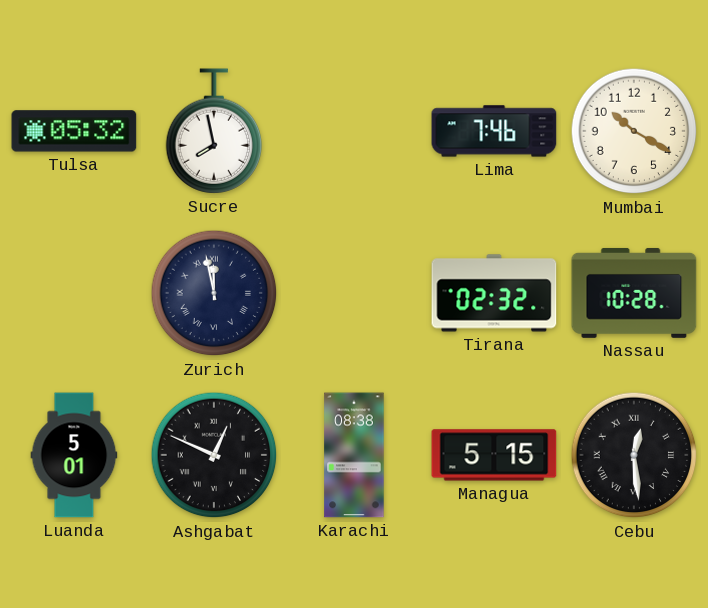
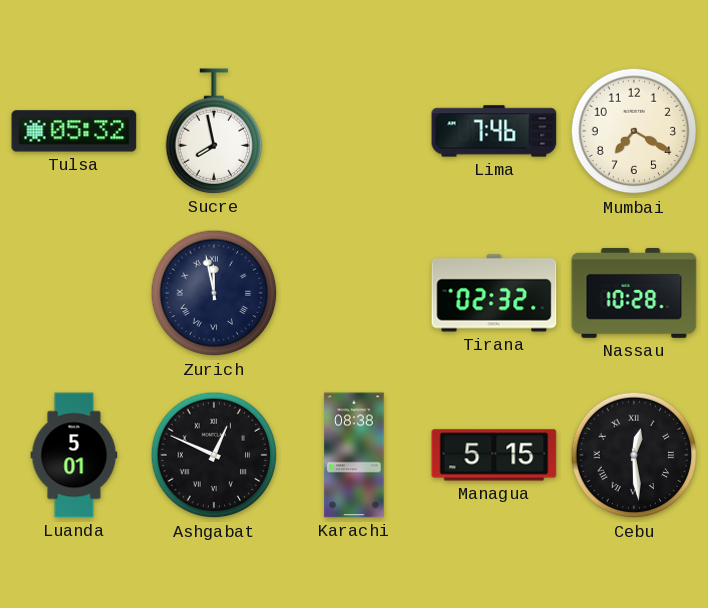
Mumbai: 10:20 -> 7:20 (634, 131)
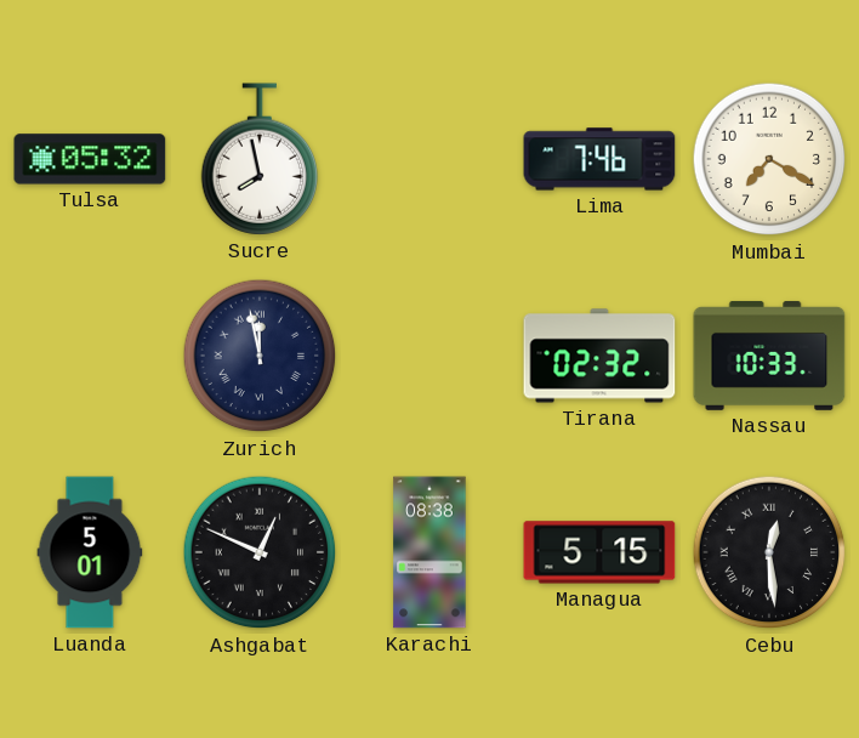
Nassau: 10:28 -> 10:33 (769, 356)
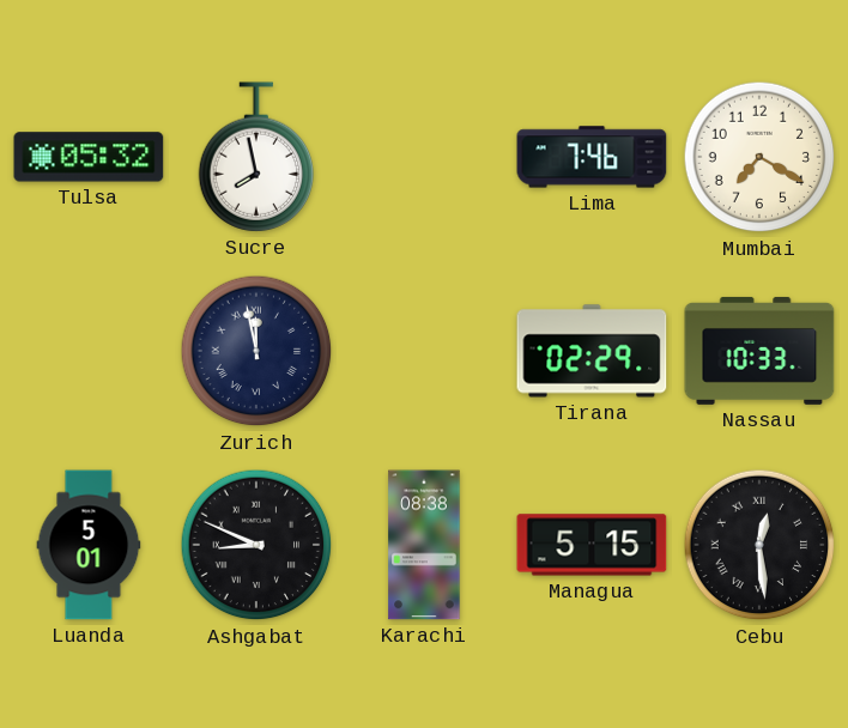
Tirana: 02:32 -> 02:29 (592, 351)
Ashgabat: 12:49 -> 8:49 (256, 545)
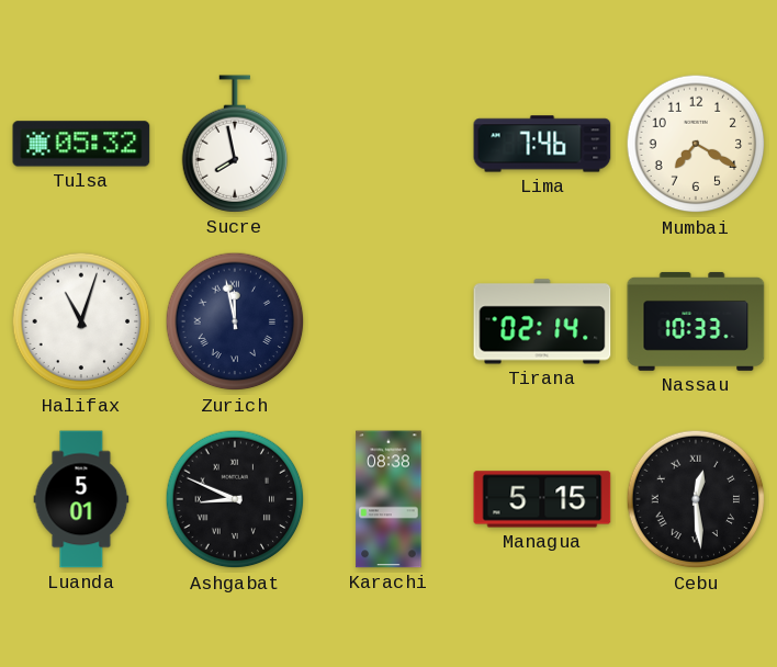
Halifax: none -> 11:03 (81, 321)
Tirana: 02:29 -> 02:14 (542, 321)
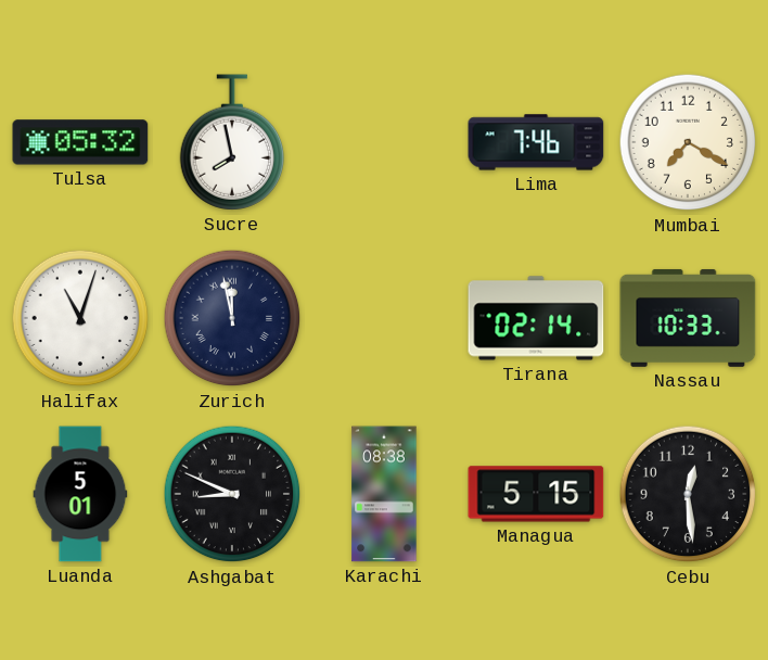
Cebu numerals: Roman -> Arabic (688, 494)
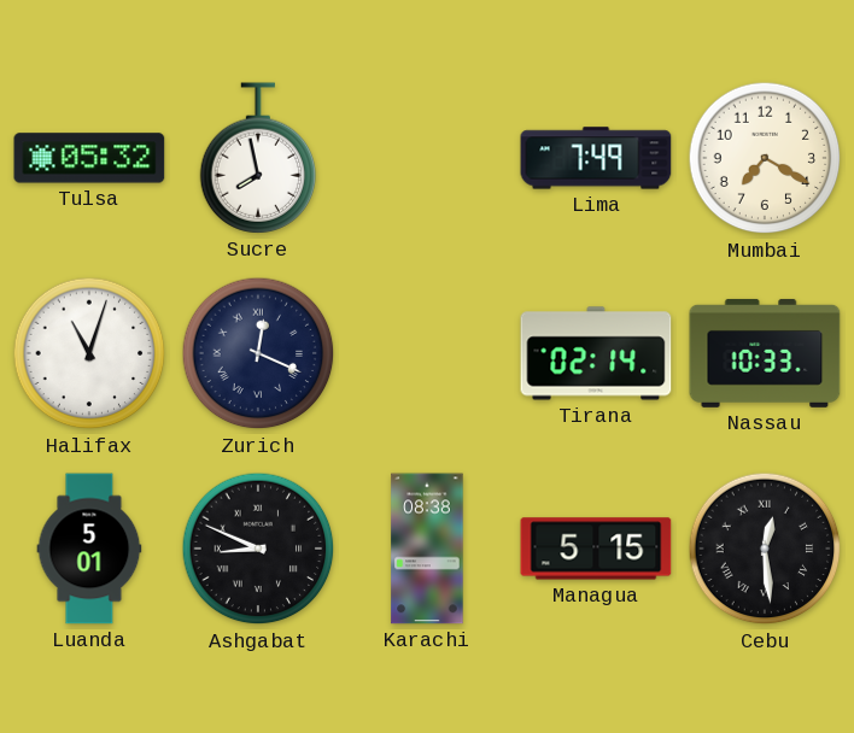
Lima: 7:46 -> 7:49 (596, 158)
Zurich: 11:58 -> 12:19 (258, 353)
Cebu numerals: Arabic -> Roman (765, 549)
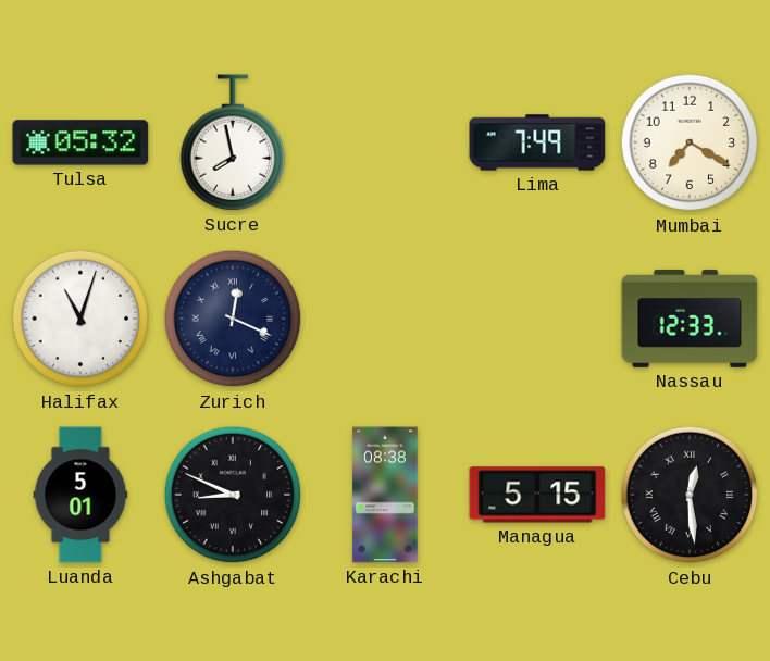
Tirana: 02:14 -> none (596, 353)
Nassau: 10:33 -> 12:33 (690, 319)
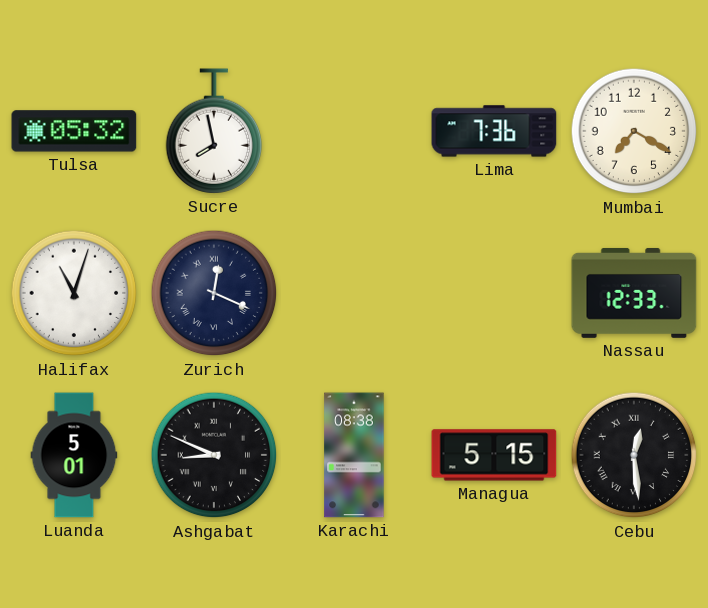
Lima: 7:49 -> 7:36 (494, 131)
